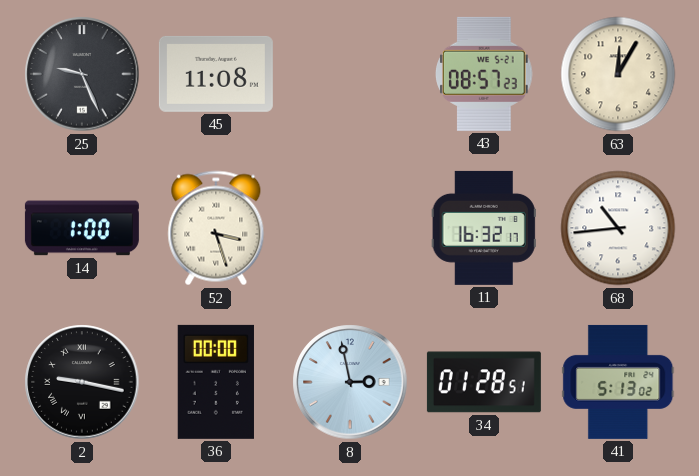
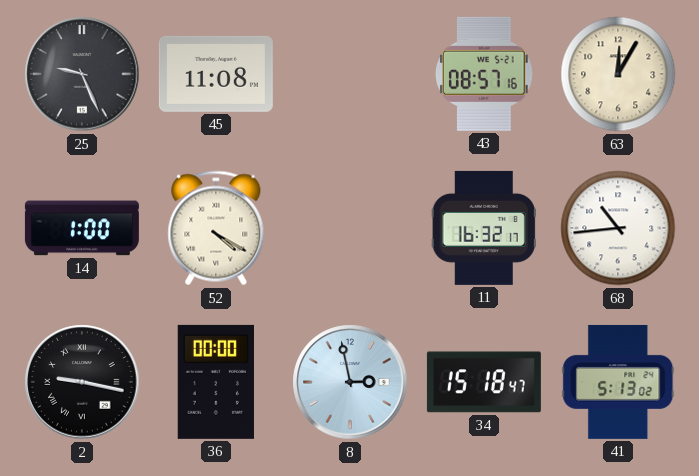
43: 08:57:23 -> 08:57:16 (485, 74)
52: 3:27 -> 4:20 (216, 228)
34: 01:28 -> 15:18 (484, 382)
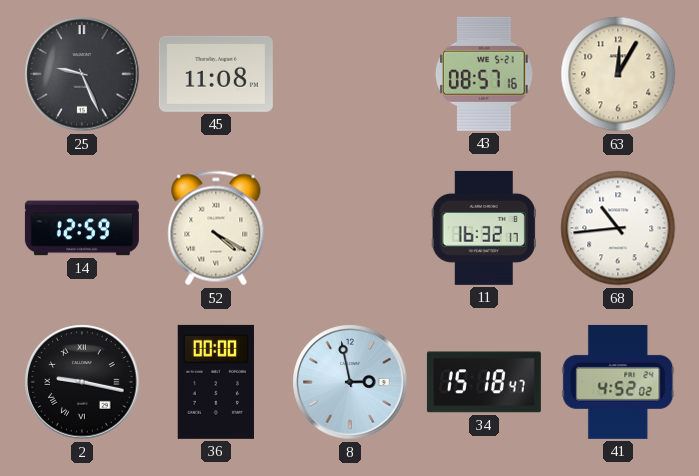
14: 1:00 -> 12:59 (82, 228)
41: 5:13 -> 4:52 (618, 382)
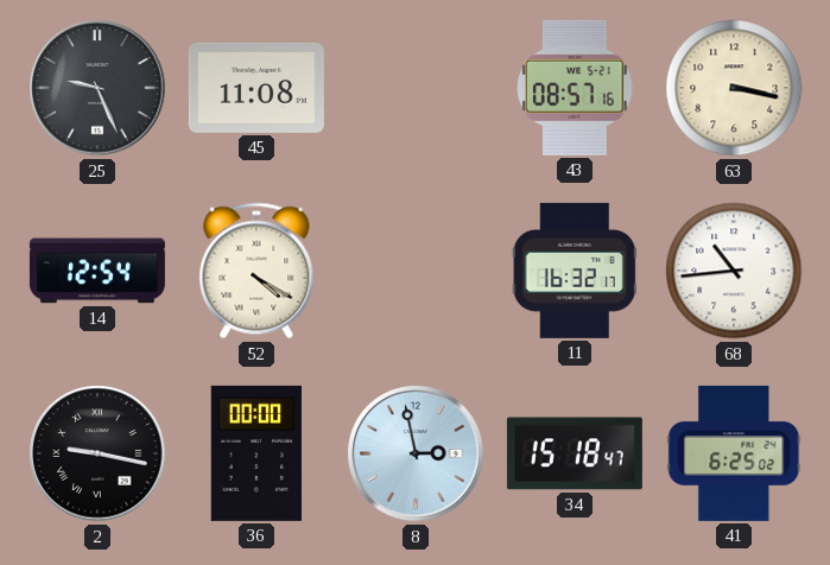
63: 12:05 -> 3:17 (734, 88)
14: 12:59 -> 12:54 (97, 271)
41: 4:52 -> 6:25 (734, 453)
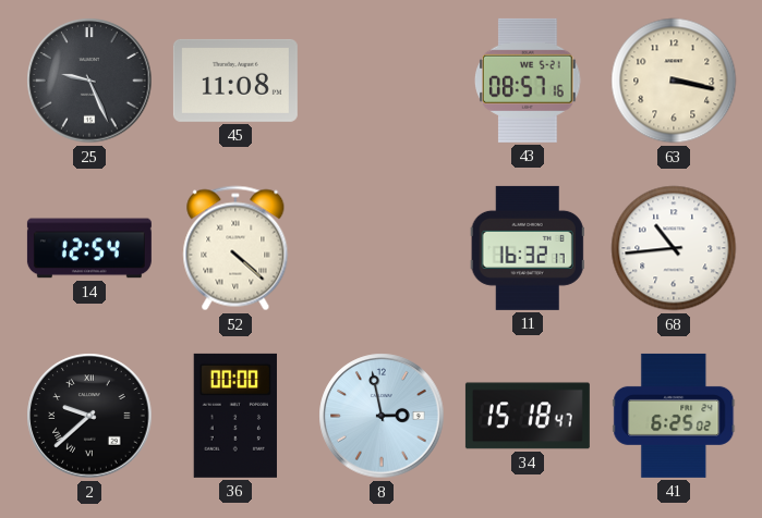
52: 4:20 -> 4:22 (235, 248)
2: 9:17 -> 9:38 (89, 416)
